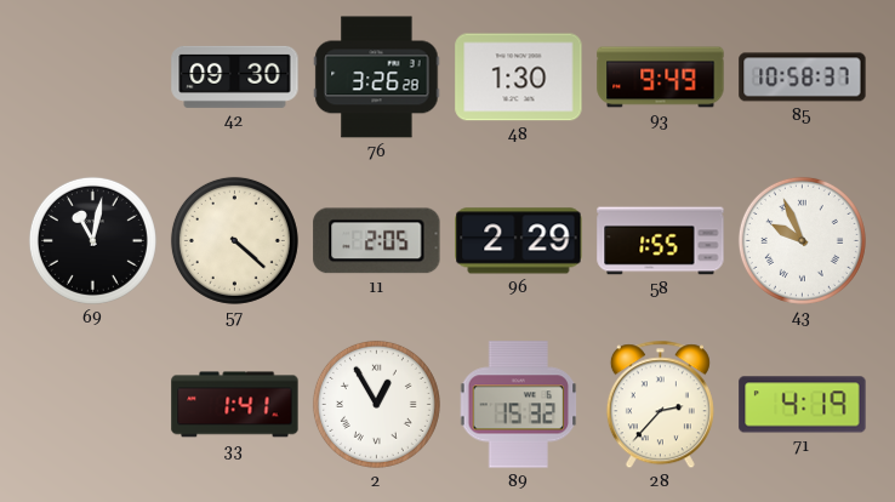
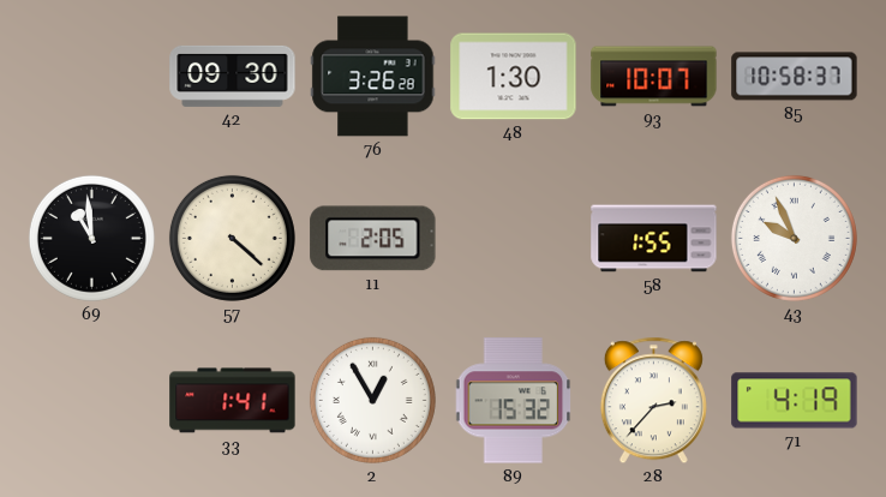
93: 9:49 -> 10:07 (654, 77)
69: 11:02 -> 10:59 (91, 238)
96: 2:29 -> none (519, 241)
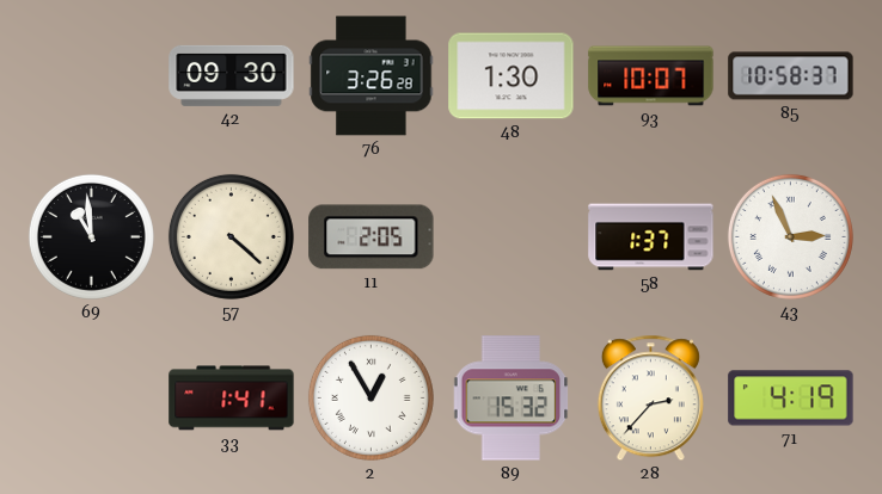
58: 1:55 -> 1:37 (651, 237)
43: 9:56 -> 2:56 (790, 236)
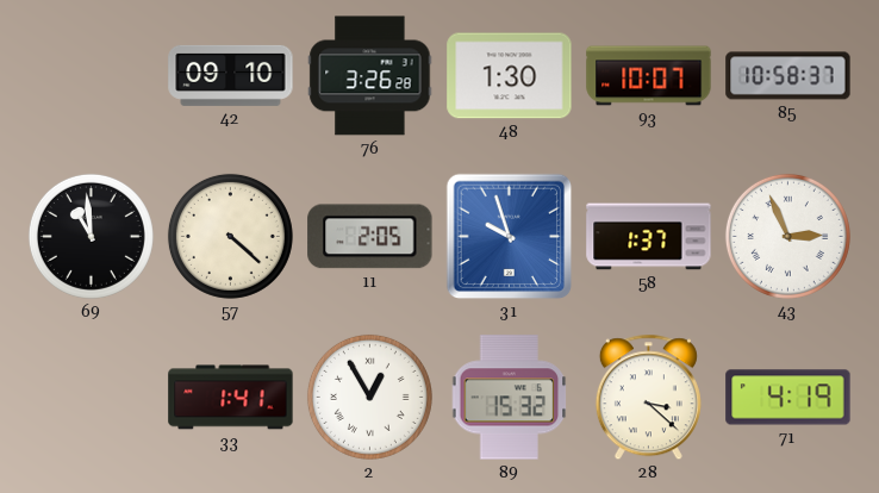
42: 09:30 -> 09:10 (231, 75)
31: none -> 9:57 (510, 237)
28: 2:37 -> 3:22 (648, 398)
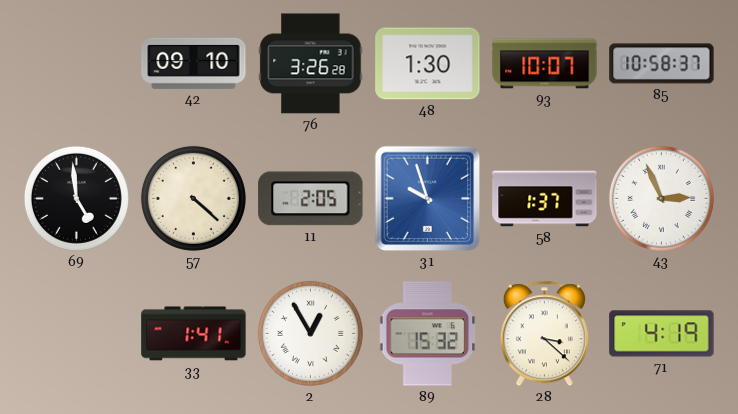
69: 10:59 -> 4:59 (76, 198)
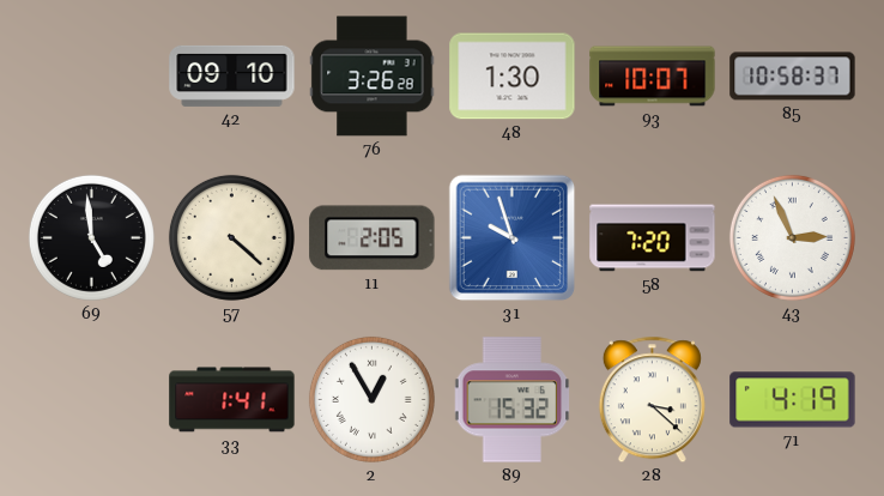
58: 1:37 -> 7:20 (653, 238)
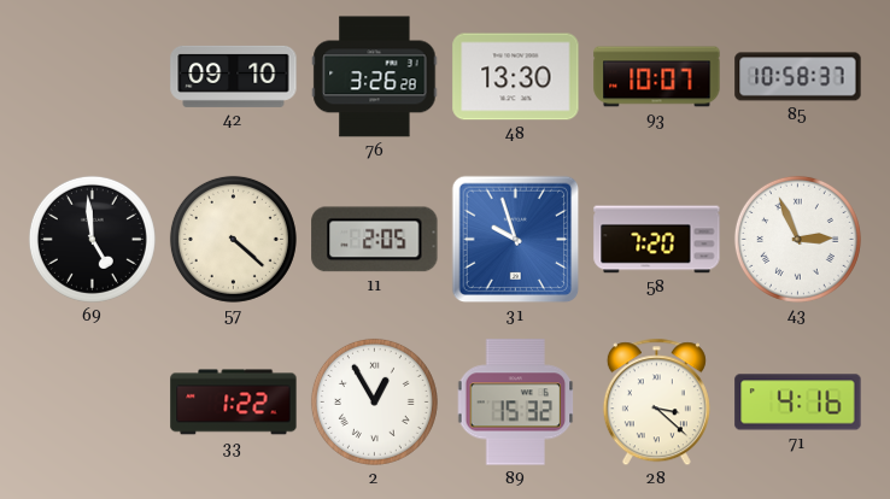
48: 1:30 -> 13:30 (516, 77)
33: 1:41 -> 1:22 (234, 403)
71: 4:19 -> 4:16 (798, 403)
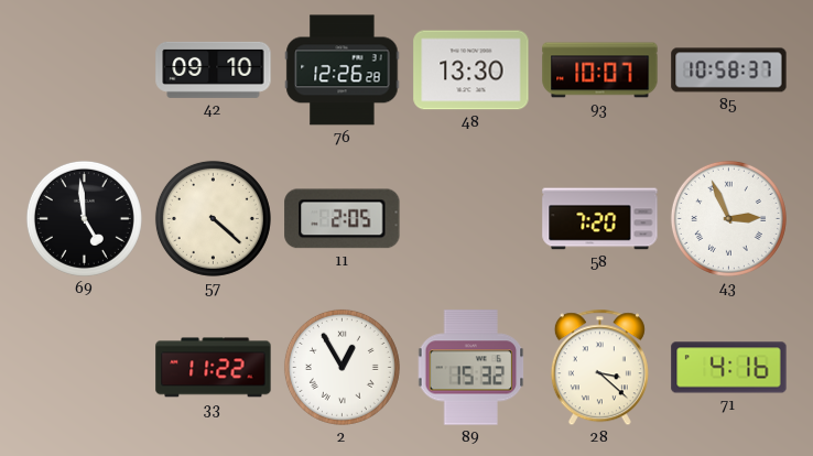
76: 3:26 -> 12:26 (343, 70)
31: 9:57 -> none (516, 240)
33: 1:22 -> 11:22 (214, 368)
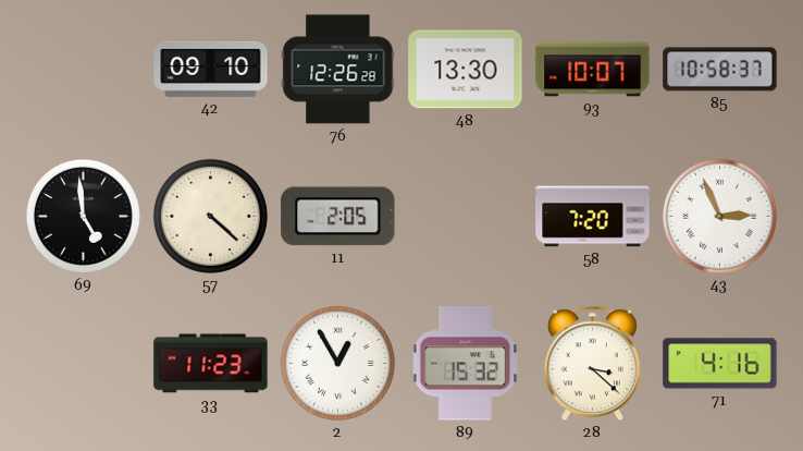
33: 11:22 -> 11:23 (211, 364)
